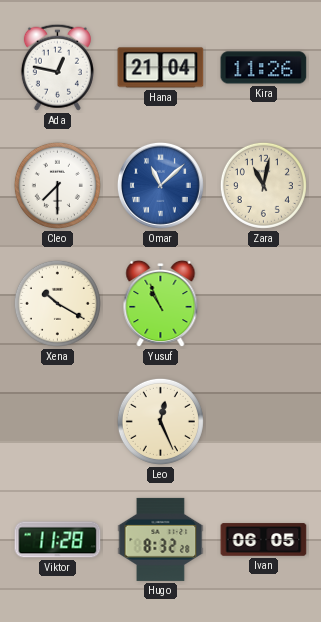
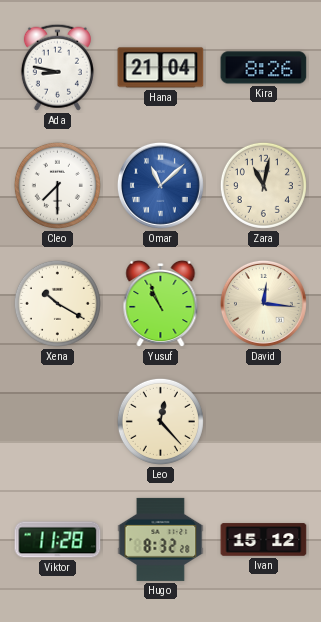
Ada: 12:47 -> 8:47 (57, 67)
Kira: 11:26 -> 8:26 (264, 68)
David: none -> 12:16 (263, 303)
Leo: 12:26 -> 12:23 (160, 421)
Ivan: 06:05 -> 15:12 (264, 540)
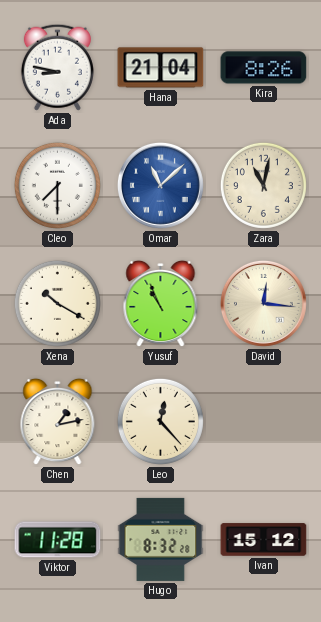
Chen: none -> 1:13 (58, 422)
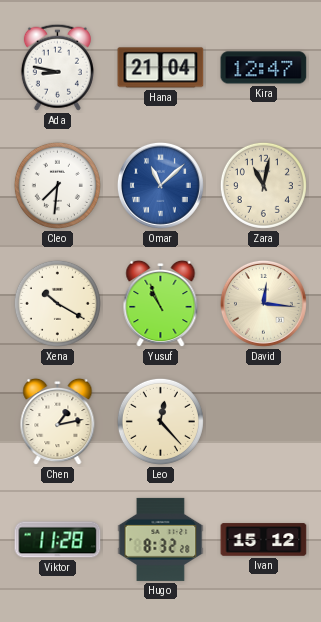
Kira: 8:26 -> 12:47 (264, 68)
Cleo: 7:30 -> 7:31 (57, 185)
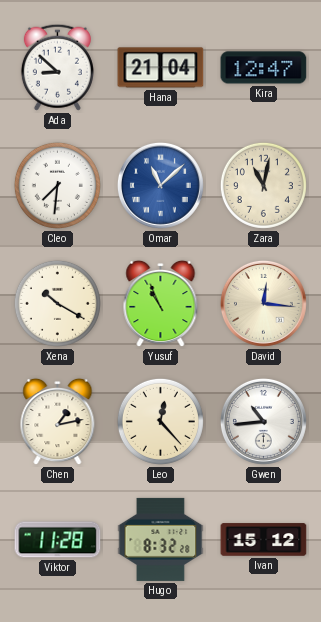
Ada: 8:47 -> 8:52 (57, 67)
Gwen: none -> 10:44 (263, 421)
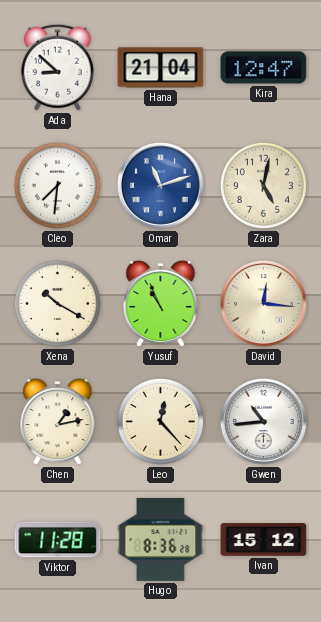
Omar: 11:08 -> 11:12 (160, 185)
Zara: 11:02 -> 5:02 (263, 185)
Hugo: 8:32 -> 8:36 (161, 539)
